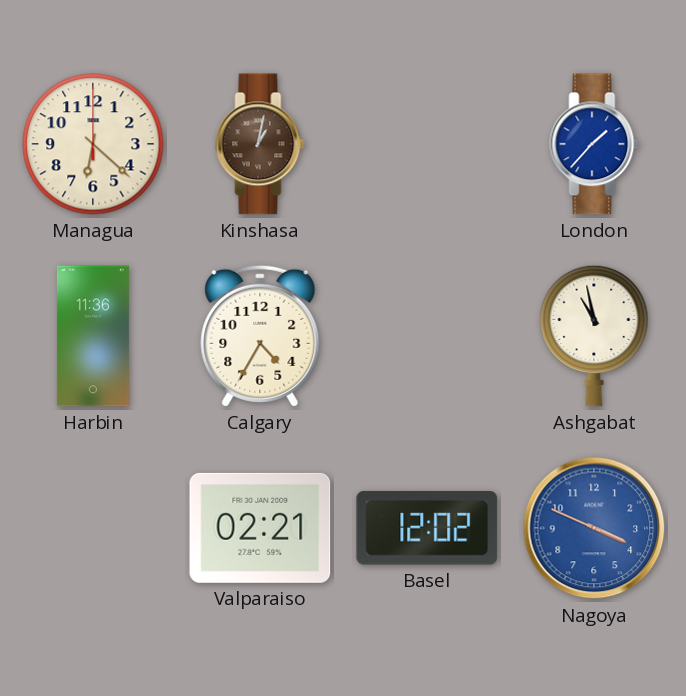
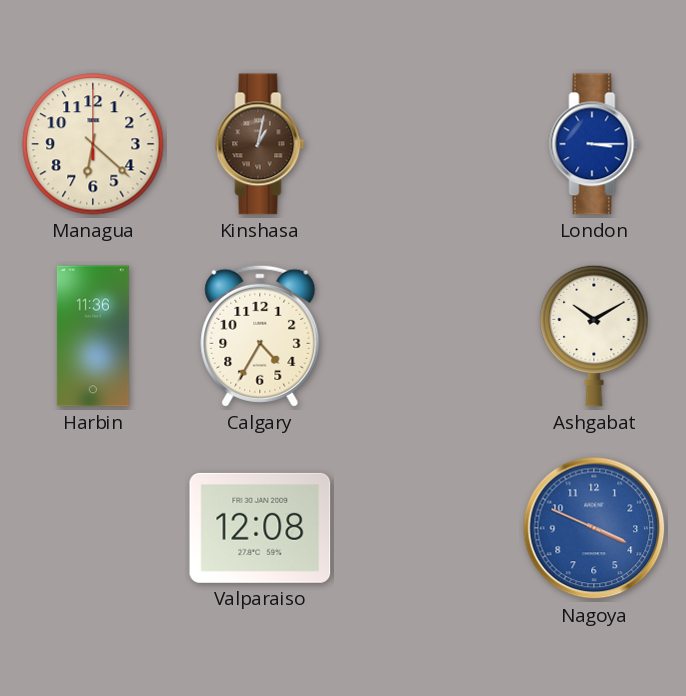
London: 1:37 -> 3:15 (594, 144)
Ashgabat: 10:58 -> 10:10 (594, 336)
Valparaiso: 02:21 -> 12:08 (260, 528)
Basel: 12:02 -> none (427, 528)
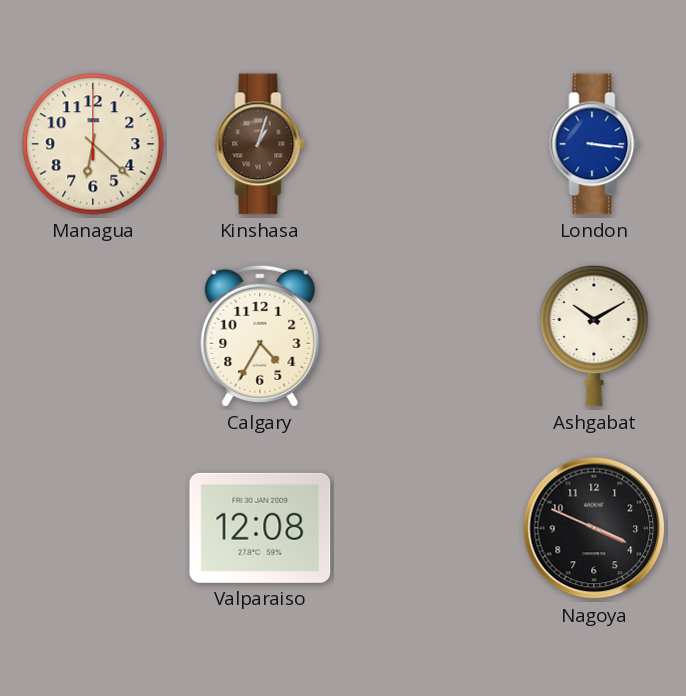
Kinshasa: 1:02 -> 1:03 (260, 144)
London: 3:15 -> 3:16 (594, 144)
Harbin: 11:36 -> none (93, 336)
Nagoya dial: blue -> black (594, 528)
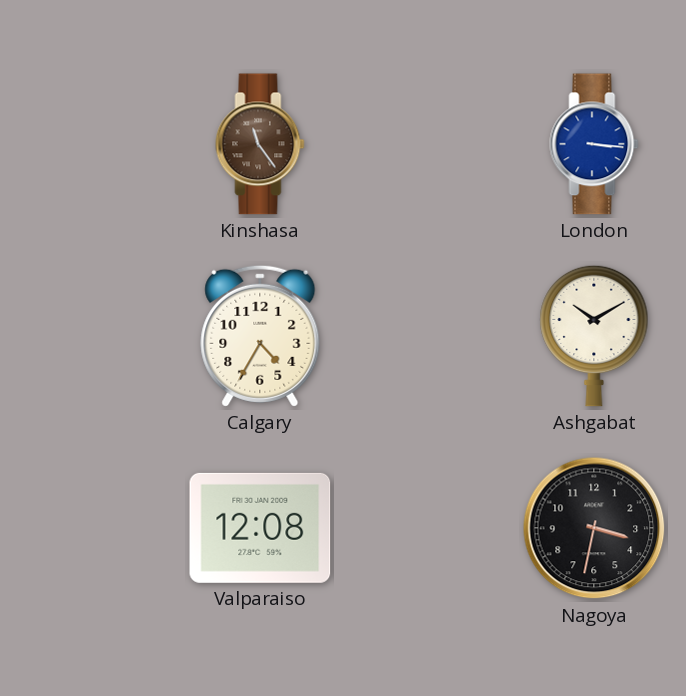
Managua: 6:22 -> none (93, 144)
Kinshasa: 1:03 -> 11:24 (260, 144)
Nagoya: 3:49 -> 3:32 (594, 528)
